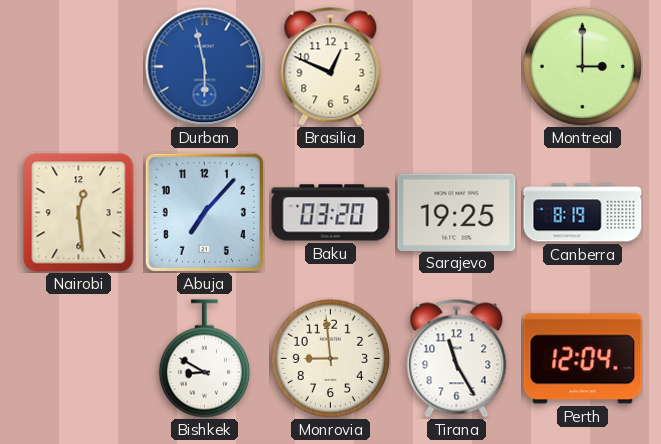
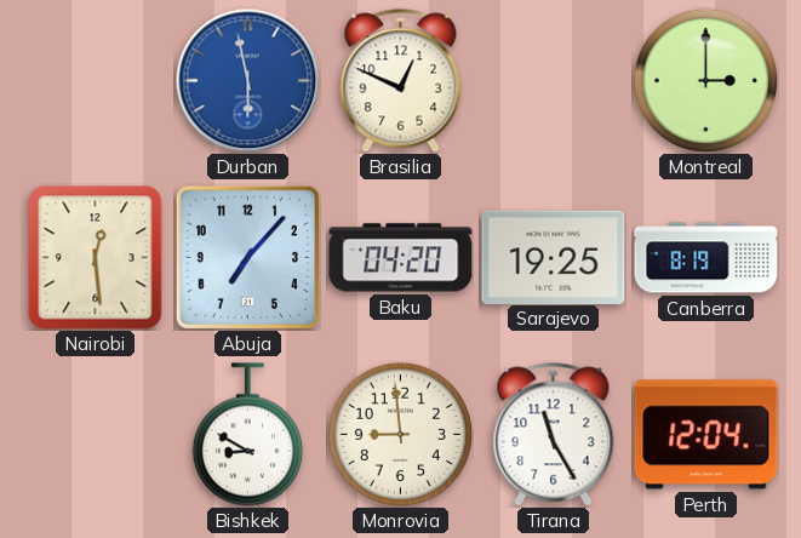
Baku: 03:20 -> 04:20 (401, 258)
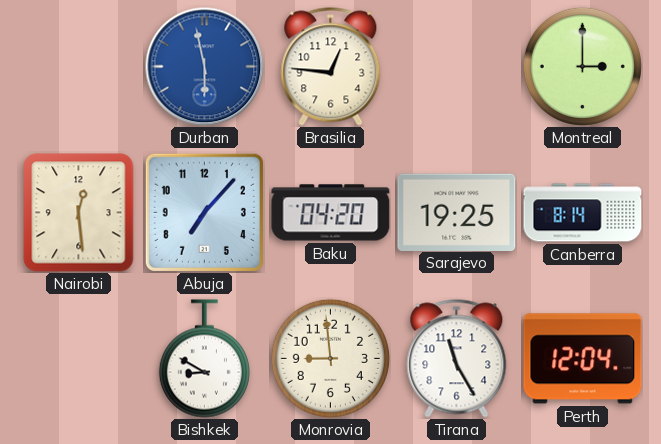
Brasilia: 12:49 -> 12:46 (331, 67)
Canberra: 8:19 -> 8:14 (583, 213)
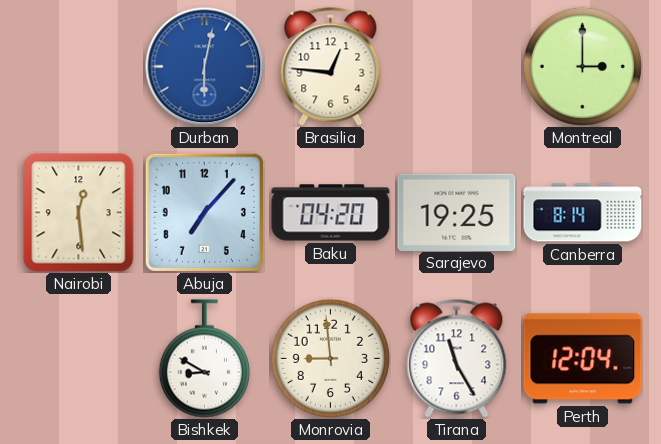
Durban: 5:58 -> 6:02 (205, 67)
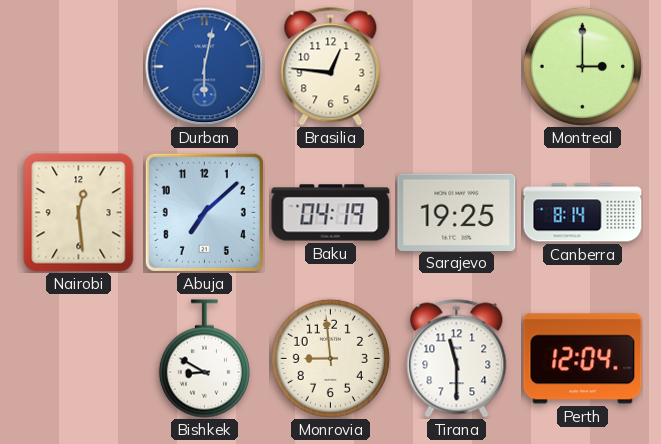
Abuja: 7:07 -> 7:08 (204, 212)
Baku: 04:20 -> 04:19 (331, 213)
Tirana: 11:25 -> 11:30 (457, 359)
